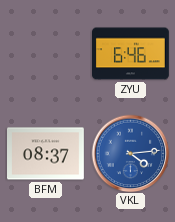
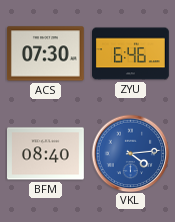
ACS: none -> 07:30 (45, 54)
BFM: 08:37 -> 08:40 (46, 154)
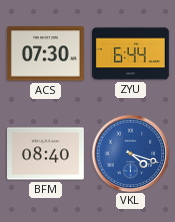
ZYU: 6:46 -> 6:44 (131, 54)
VKL: 4:14 -> 4:18 (130, 153)
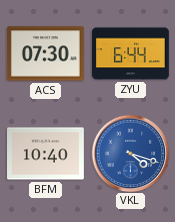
BFM: 08:40 -> 10:40 (46, 154)
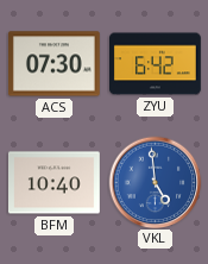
ZYU: 6:44 -> 6:42 (156, 64)
VKL: 4:18 -> 4:59 (155, 182)
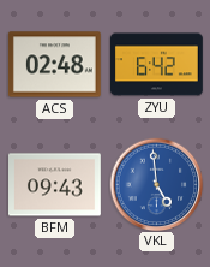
ACS: 07:30 -> 02:48 (54, 65)
BFM: 10:40 -> 09:43 (55, 185)
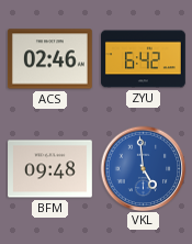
ACS: 02:48 -> 02:46 (49, 59)
BFM: 09:43 -> 09:48 (50, 169)
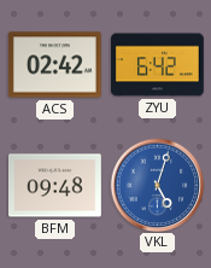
ACS: 02:46 -> 02:42 (54, 65)
VKL: 4:59 -> 5:03 (157, 185)
